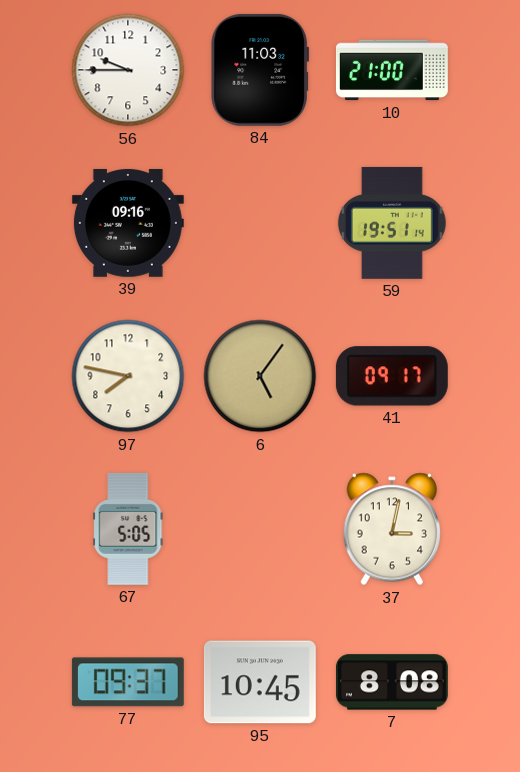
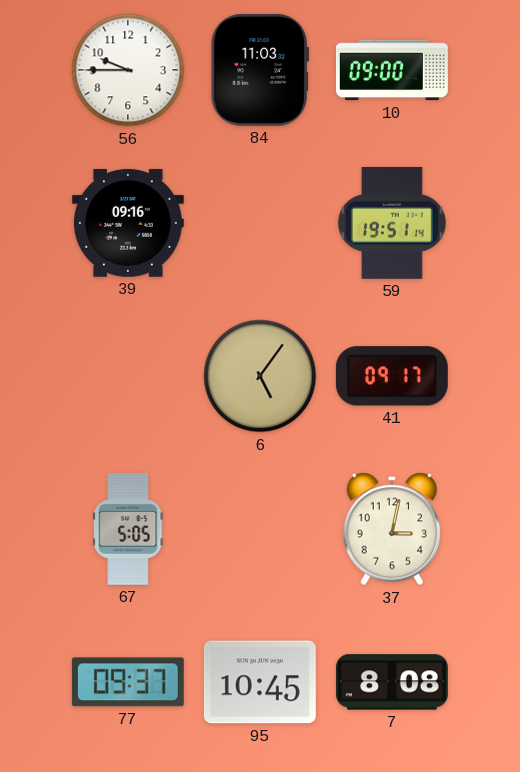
10: 21:00 -> 09:00 (392, 70)
97: 7:47 -> none (128, 376)
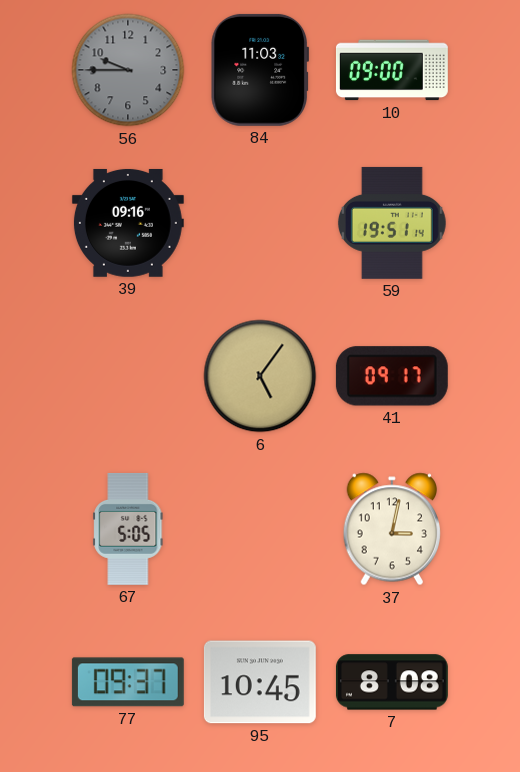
56 dial: white -> grey (128, 70)
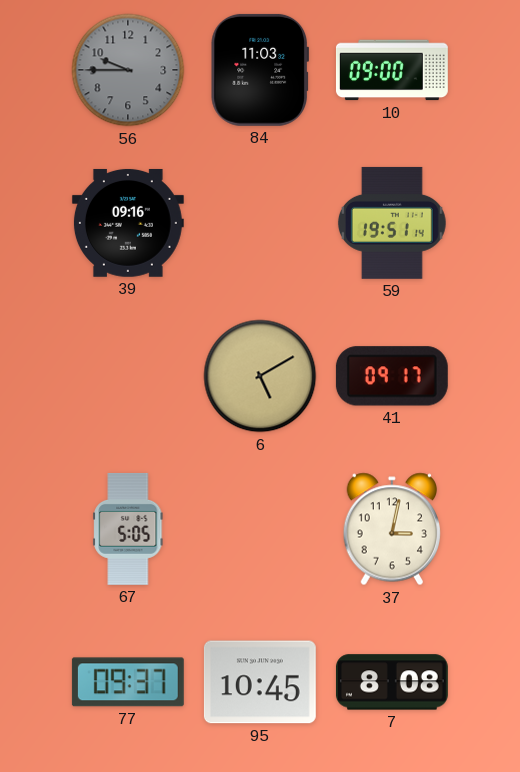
6: 5:06 -> 5:10 (260, 376)
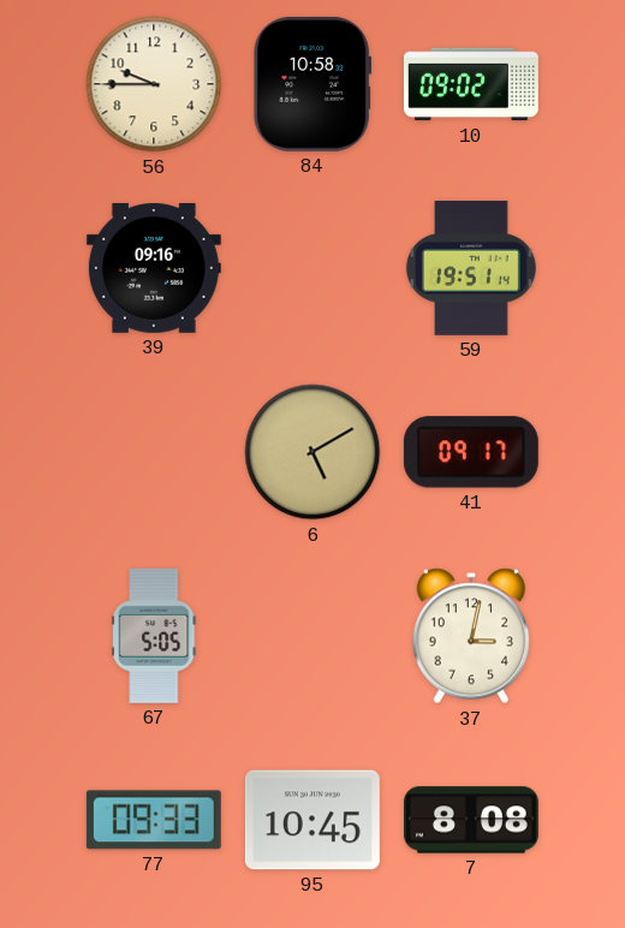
56 dial: grey -> cream (154, 84)
84: 11:03 -> 10:58 (311, 84)
10: 09:00 -> 09:02 (471, 84)
77: 09:37 -> 09:33 (154, 820)
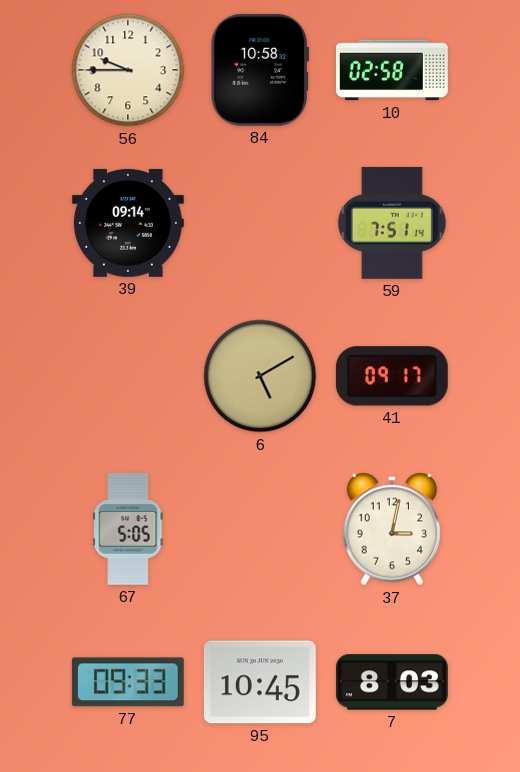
10: 09:02 -> 02:58 (392, 70)
39: 09:16 -> 09:14 (128, 223)
59: 19:51 -> 7:51 (392, 223)
7: 8:08 -> 8:03 (392, 682)
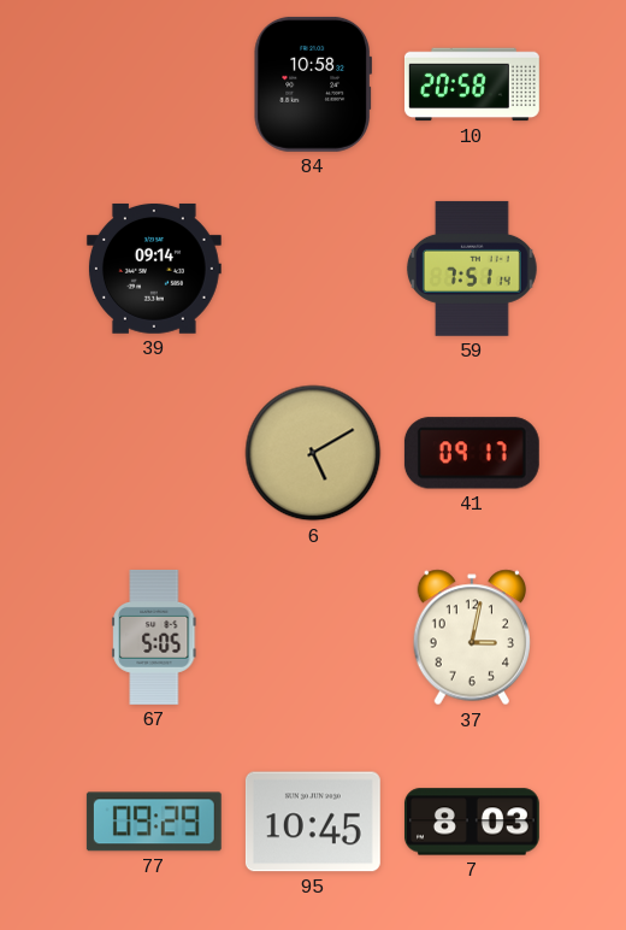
56: 9:45 -> none (128, 70)
10: 02:58 -> 20:58 (472, 84)
77: 09:33 -> 09:29 (154, 822)
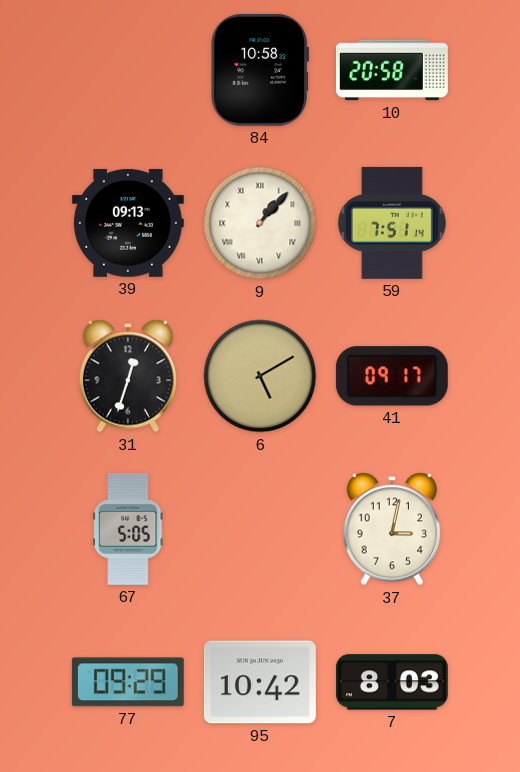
39: 09:14 -> 09:13 (128, 223)
9: none -> 1:07 (260, 223)
31: none -> 12:33 (127, 376)
95: 10:45 -> 10:42 (260, 682)
